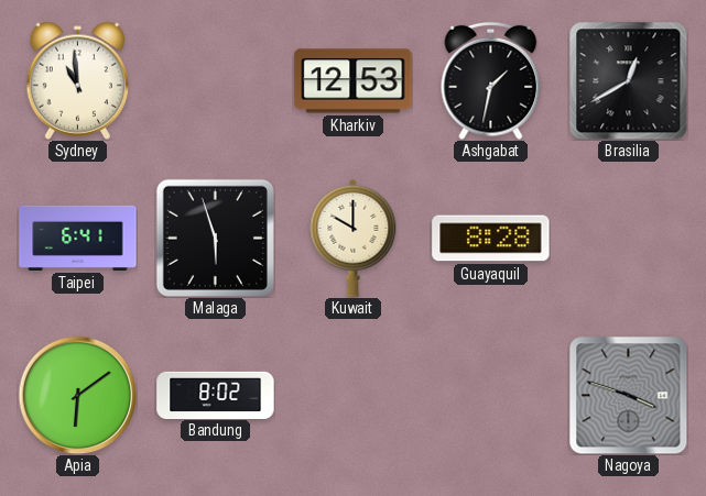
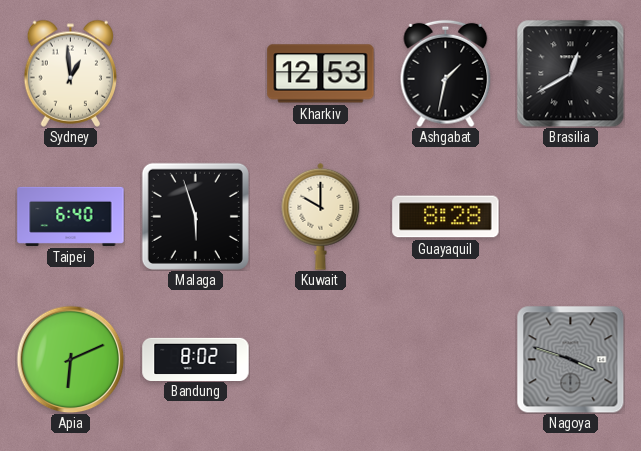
Sydney: 10:59 -> 12:59 (70, 73)
Taipei: 6:41 -> 6:40 (71, 216)
Apia: 6:09 -> 6:11 (70, 359)
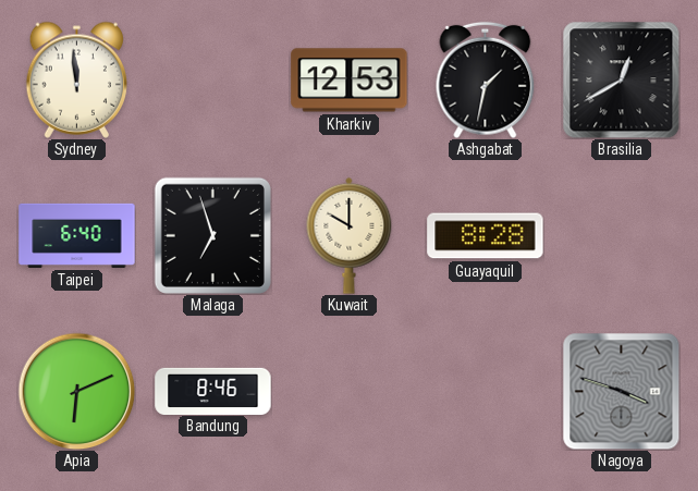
Sydney: 12:59 -> 11:59 (76, 79)
Malaga: 5:57 -> 6:57 (212, 235)
Bandung: 8:02 -> 8:46 (213, 391)
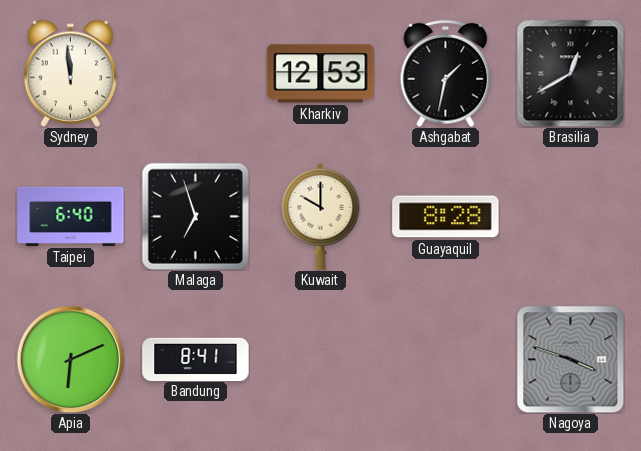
Bandung: 8:46 -> 8:41 (196, 359)
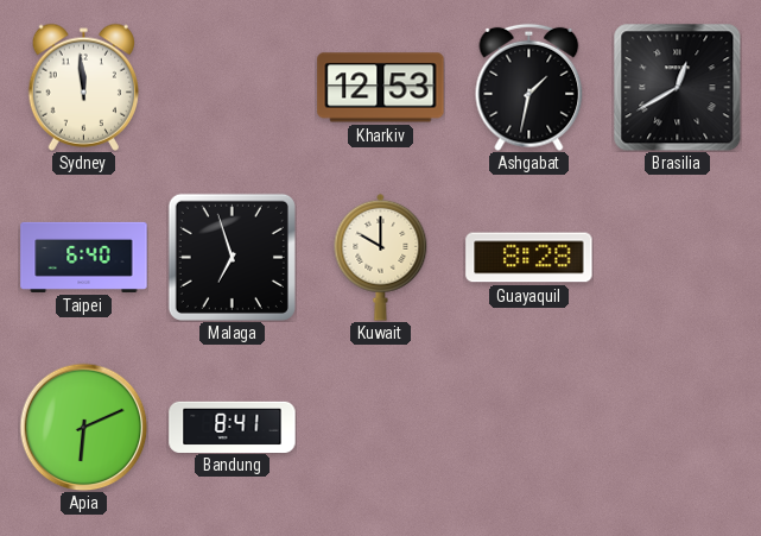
Nagoya: 3:48 -> none (570, 359)
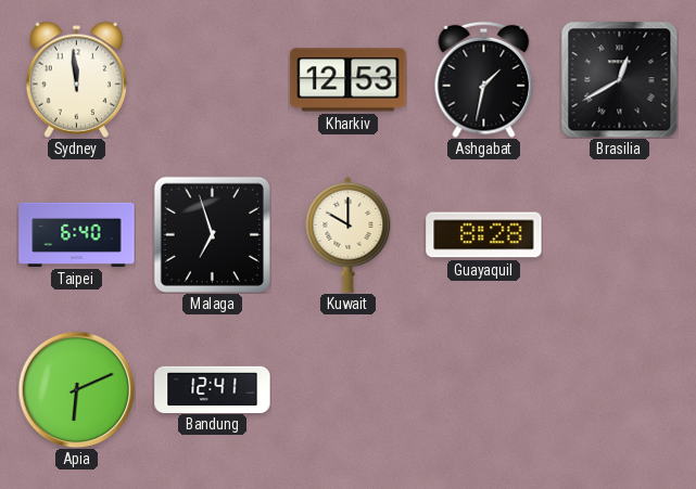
Bandung: 8:41 -> 12:41 (213, 389)
